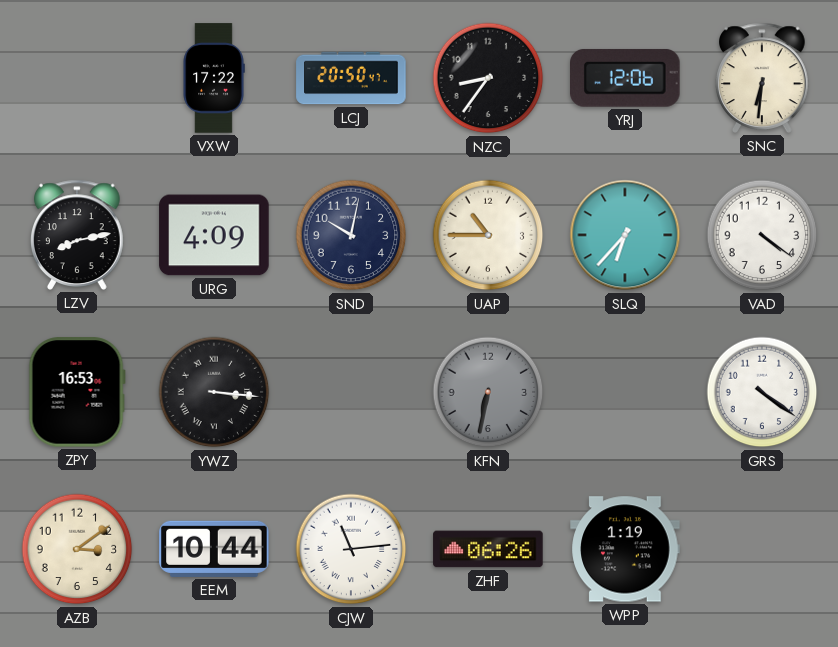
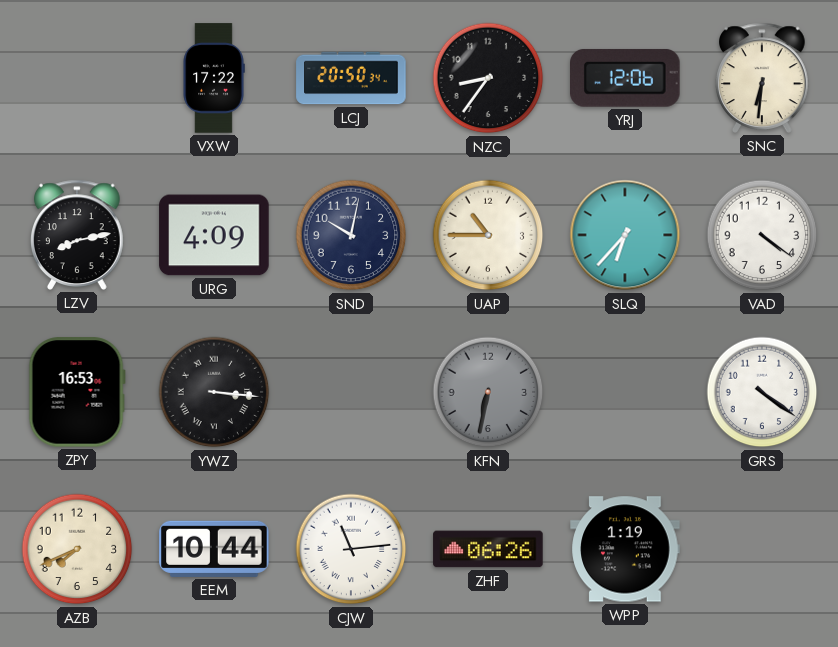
LCJ: 20:50:47 -> 20:50:34 (351, 78)
AZB: 3:09 -> 7:41 (77, 549)
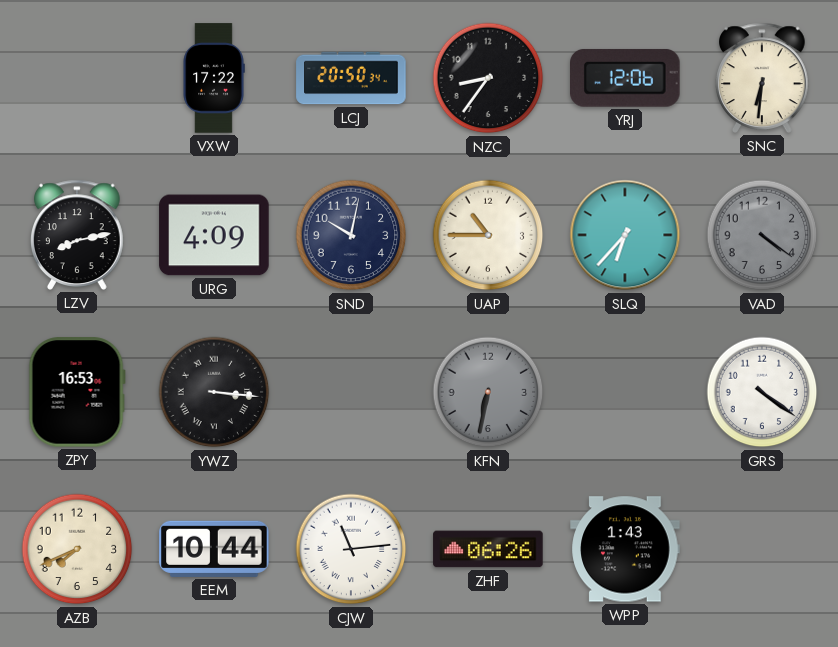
VAD dial: white -> grey (762, 235)
WPP: 1:19 -> 1:43 (625, 549)
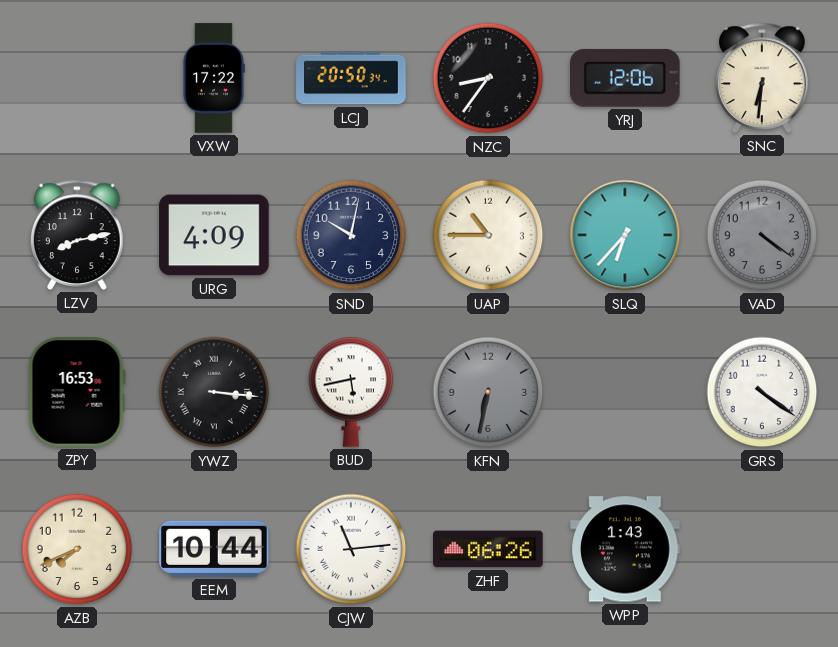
BUD: none -> 5:43 (351, 392)
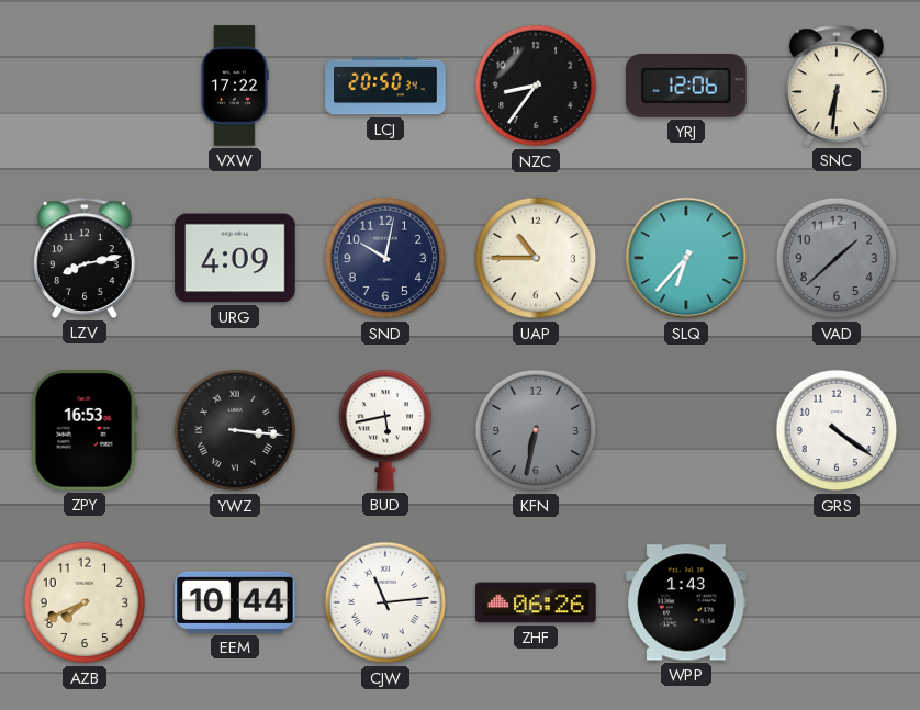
VAD: 4:21 -> 1:38 (837, 258)
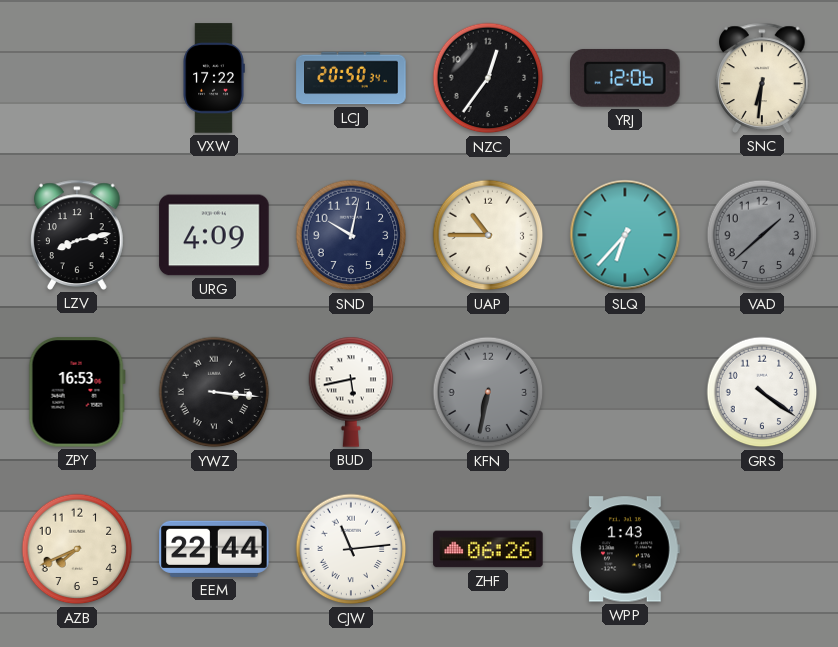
NZC: 8:36 -> 12:36 (488, 78)
EEM: 10:44 -> 22:44 (214, 549)
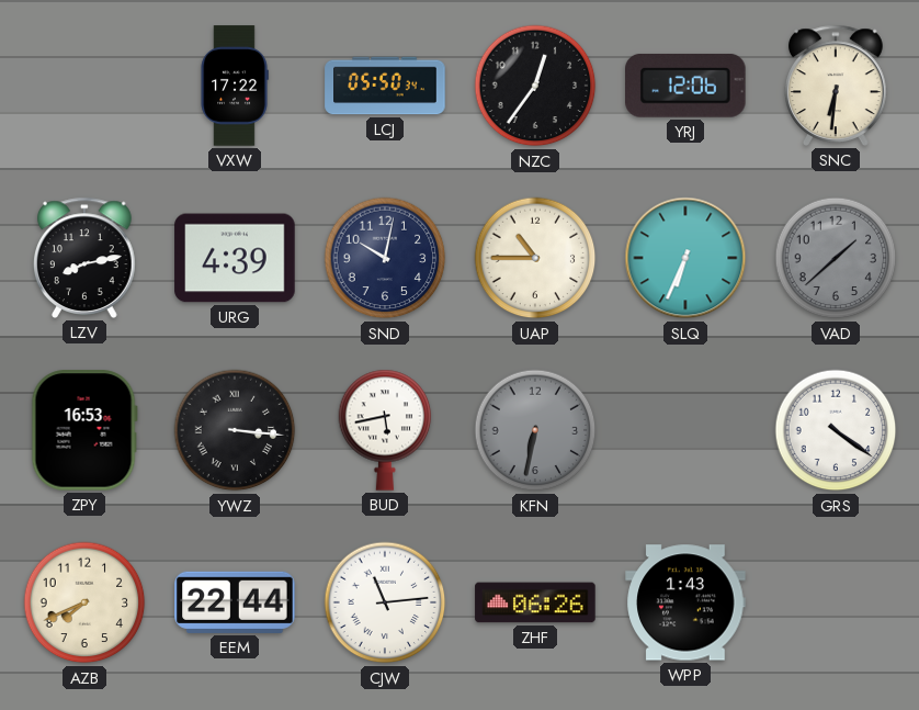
LCJ: 20:50 -> 05:50 (385, 86)
URG: 4:09 -> 4:39 (235, 258)
SLQ: 6:37 -> 6:34 (685, 258)
